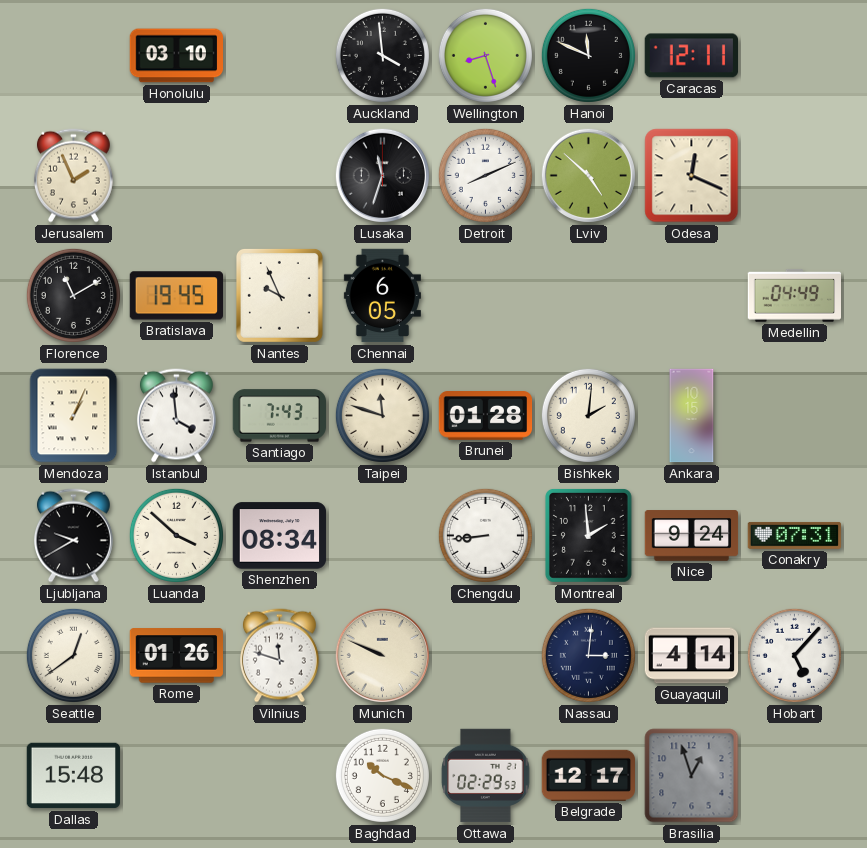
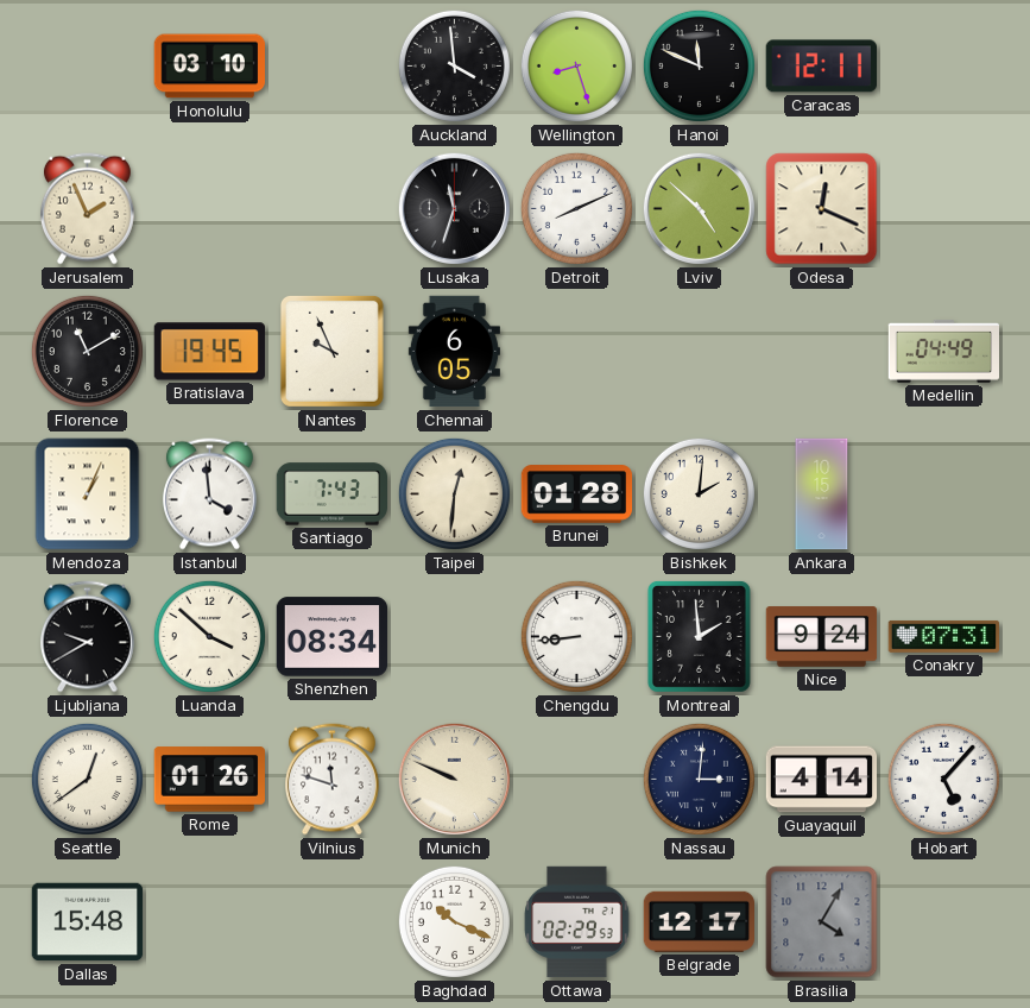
Taipei: 11:48 -> 12:31 (454, 493)
Brasilia: 12:57 -> 4:05 (822, 922)
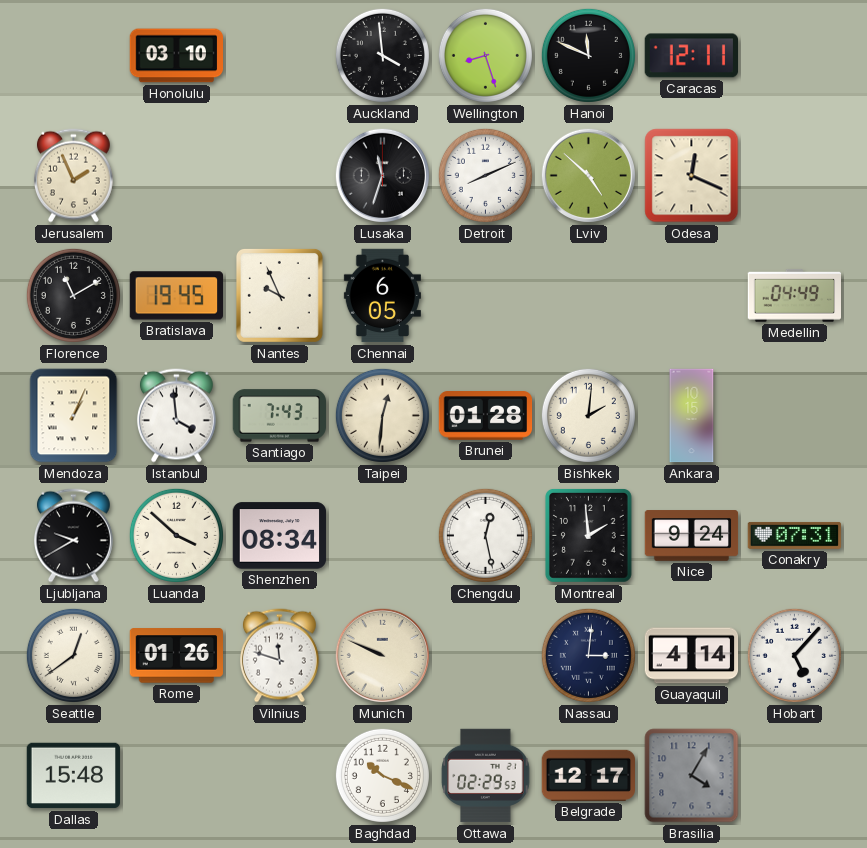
Chengdu: 8:44 -> 12:28 (485, 535)
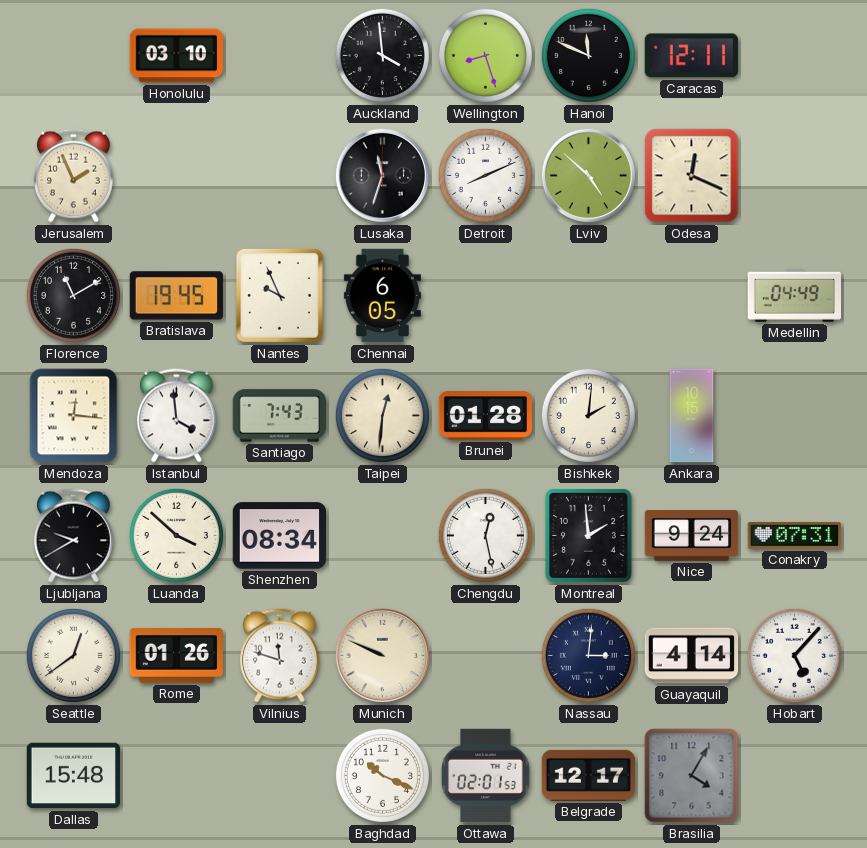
Mendoza: 1:04 -> 12:16 (74, 416)
Ottawa: 02:29 -> 02:01 (486, 776)
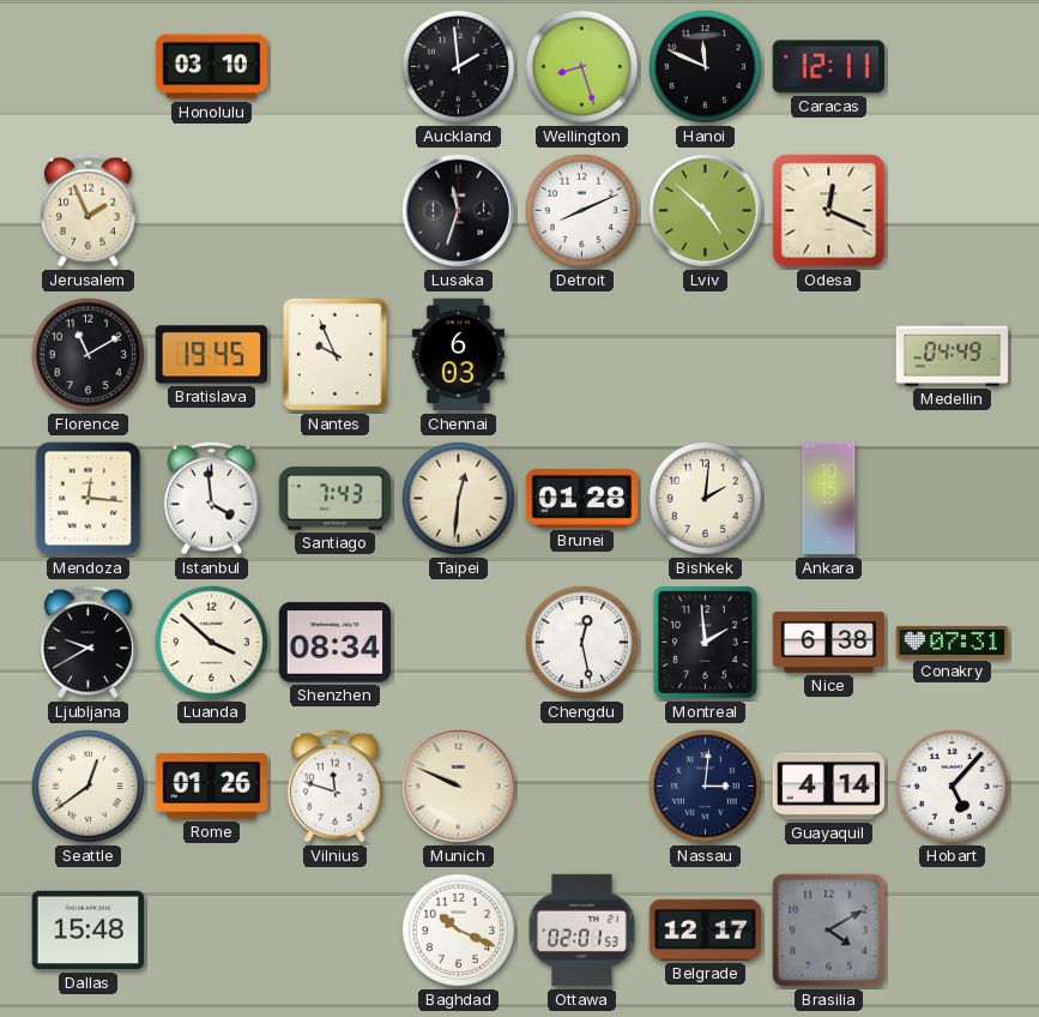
Auckland: 3:59 -> 1:59 (458, 66)
Chennai: 6:05 -> 6:03 (458, 355)
Nice: 9:24 -> 6:38 (829, 643)
Brasilia: 4:05 -> 4:10 (829, 931)
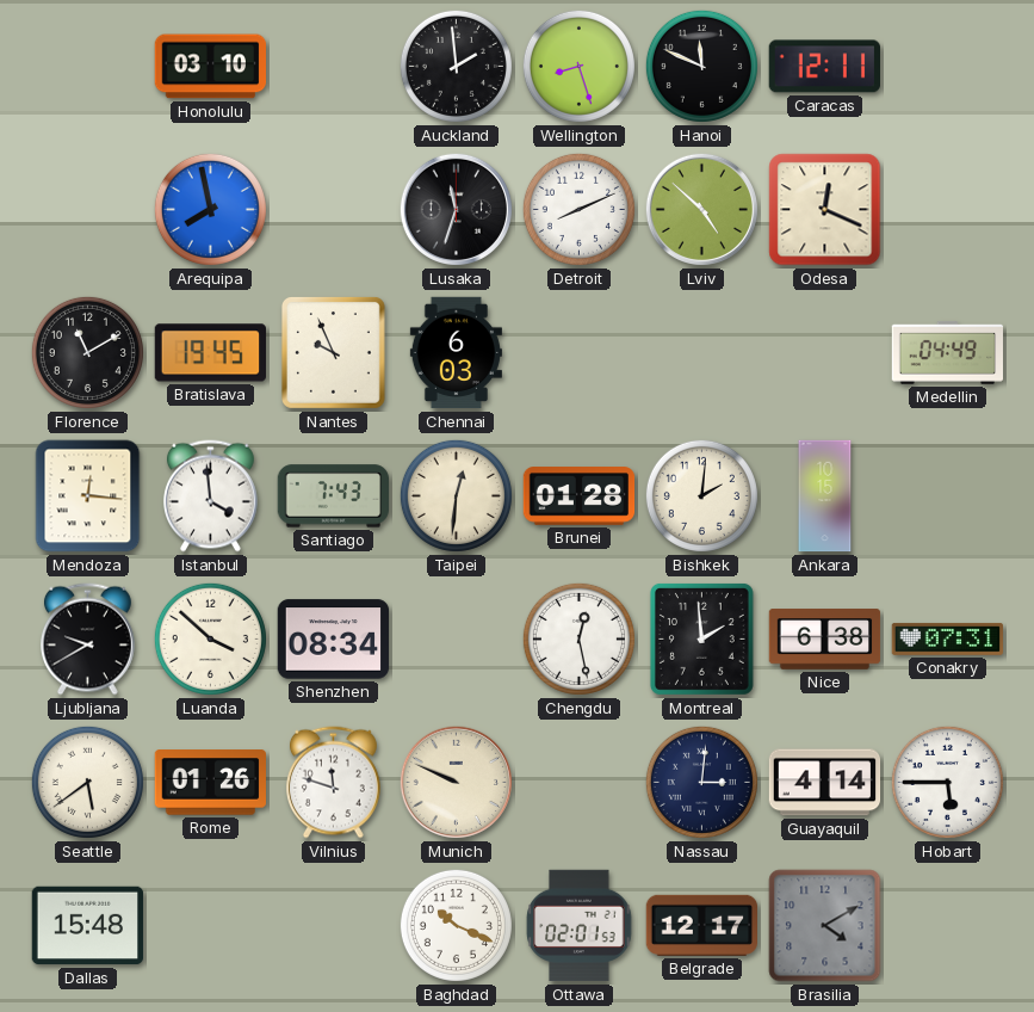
Jerusalem: 1:56 -> none (87, 211)
Arequipa: none -> 7:58 (210, 209)
Seattle: 12:39 -> 5:39 (87, 782)
Hobart: 5:07 -> 5:45 (947, 782)
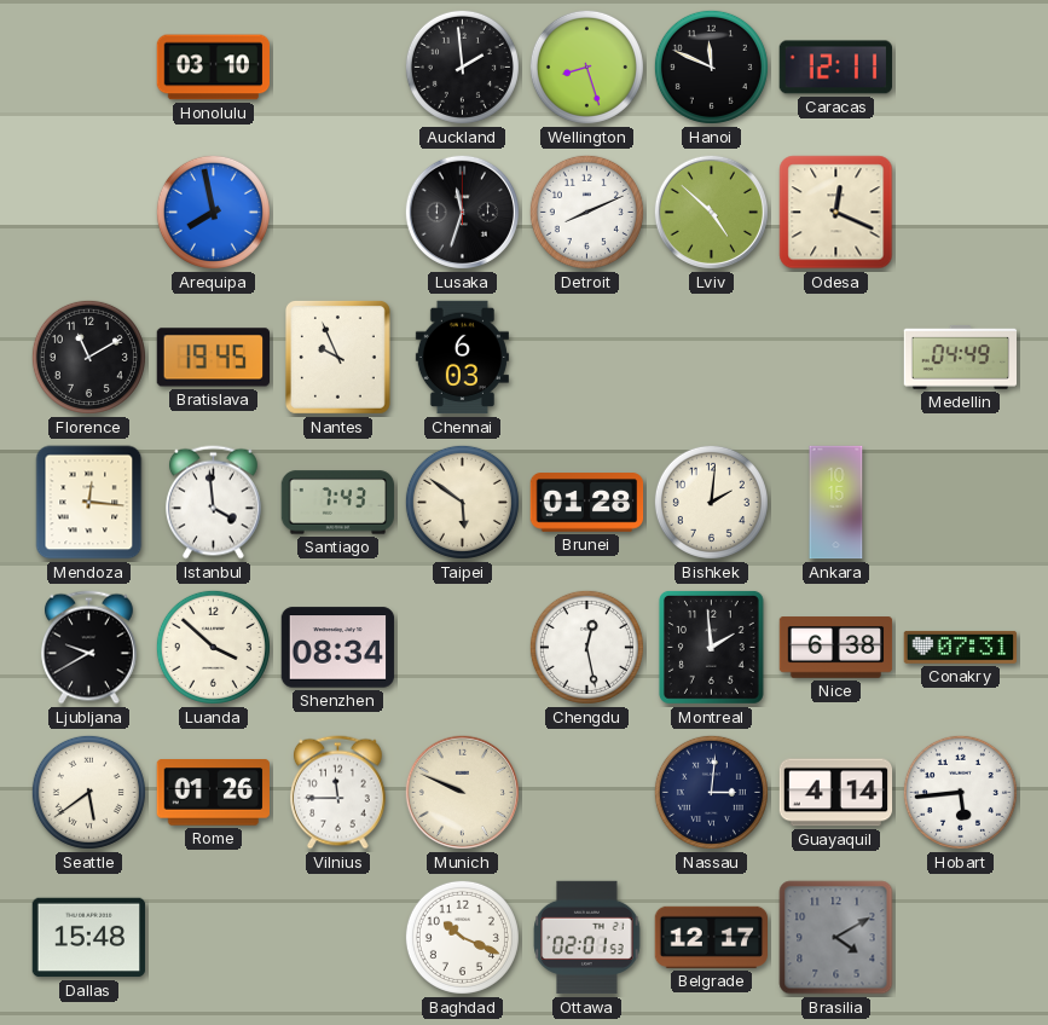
Taipei: 12:31 -> 5:51 (462, 502)
Vilnius: 11:48 -> 11:45 (337, 793)
Hobart: 5:45 -> 5:44 (960, 792)
